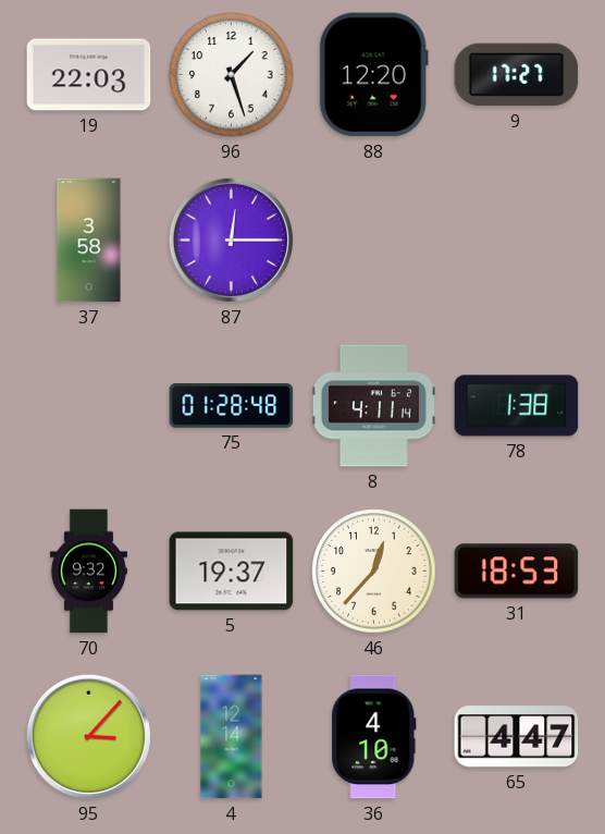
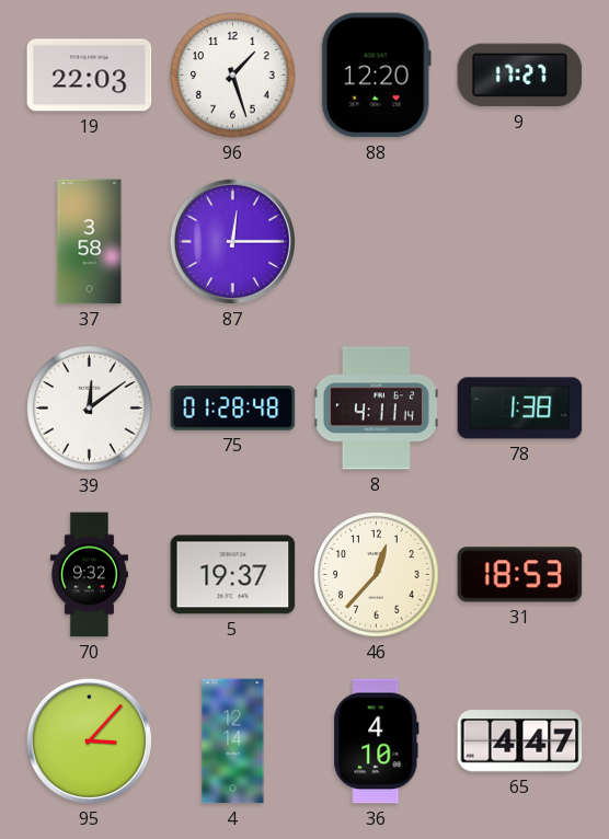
39: none -> 12:09 (90, 409)
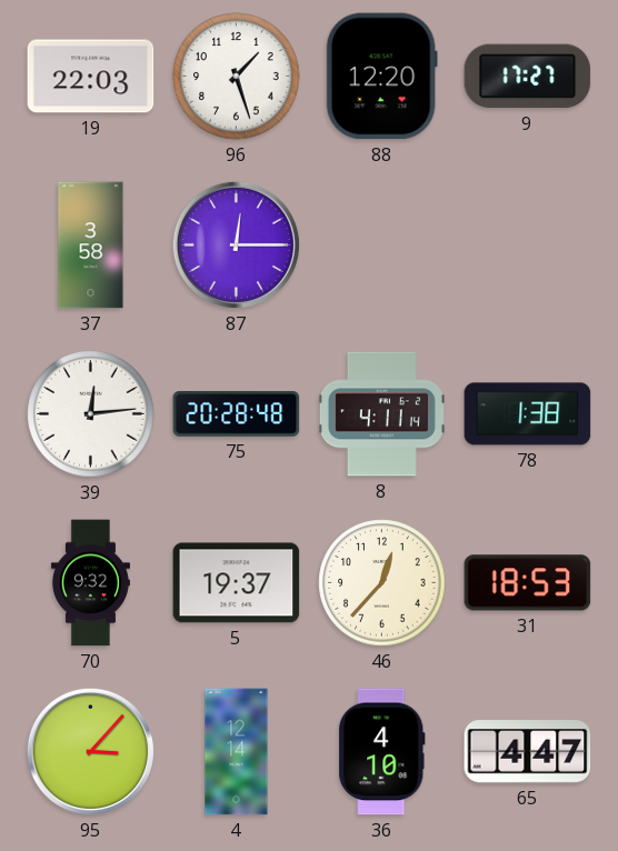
39: 12:09 -> 12:14 (91, 414)
75: 01:28 -> 20:28 (237, 414)
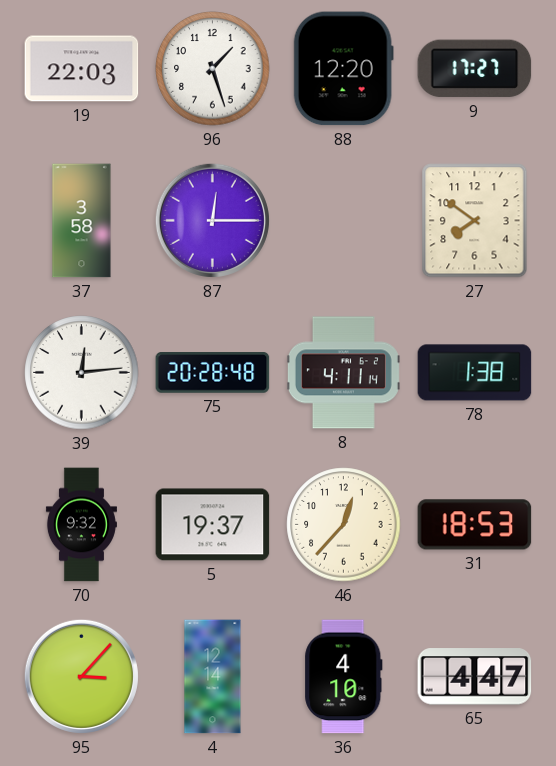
27: none -> 7:51 (475, 221)
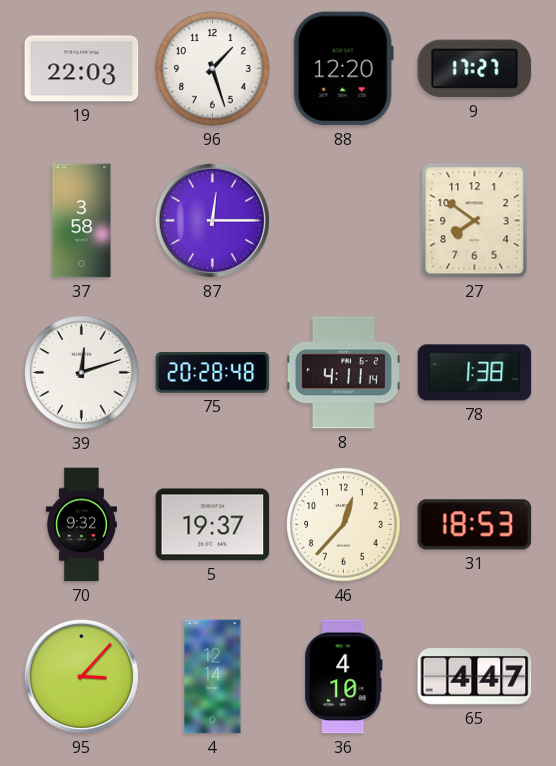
39: 12:14 -> 12:12 (82, 373)
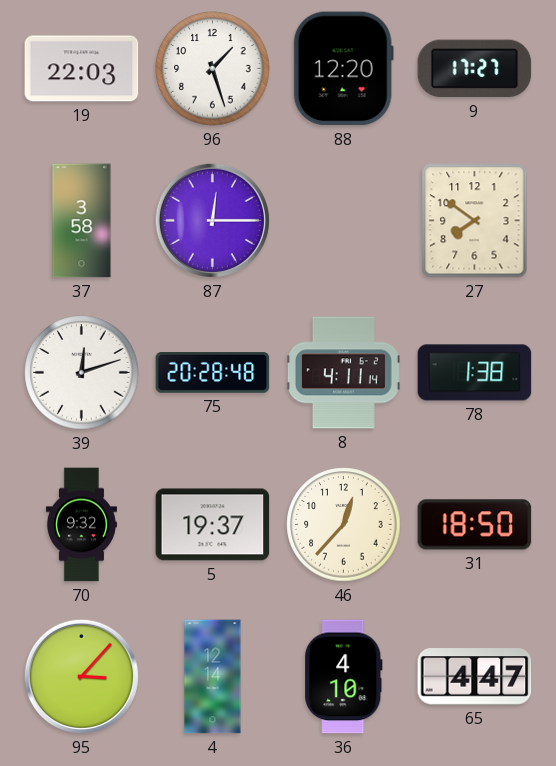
31: 18:53 -> 18:50 (475, 525)
